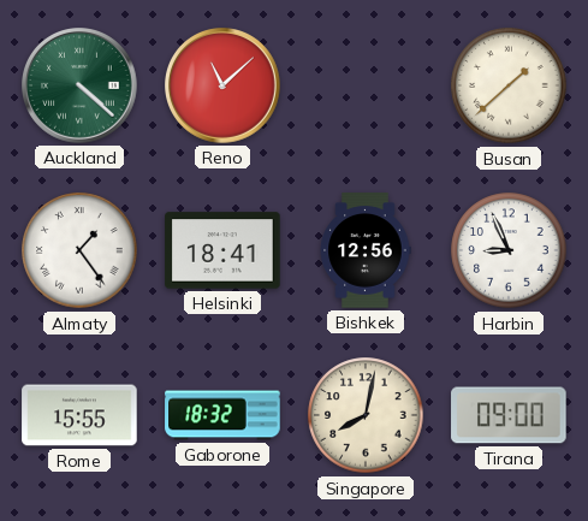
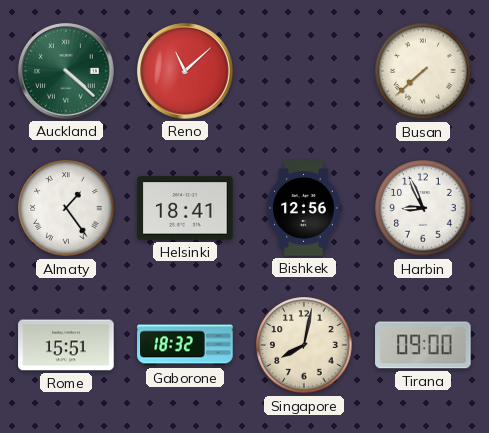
Busan: 1:38 -> 7:38 (423, 71)
Rome: 15:55 -> 15:51 (66, 345)
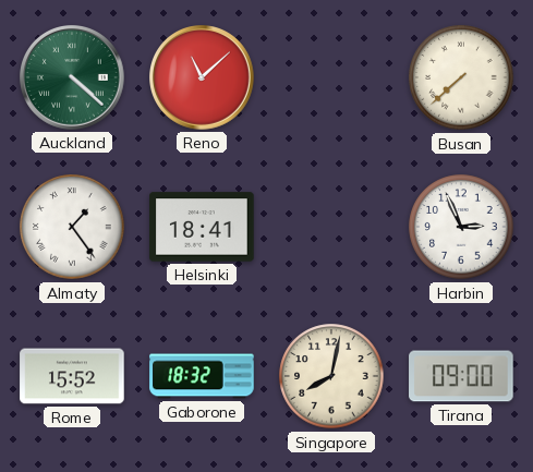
Bishkek: 12:56 -> none (304, 208)
Harbin: 8:56 -> 2:56 (461, 227)
Rome: 15:51 -> 15:52 (72, 376)
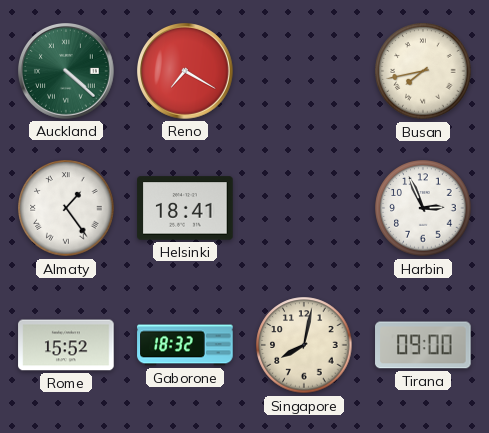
Reno: 11:08 -> 7:20 (186, 72)
Busan: 7:38 -> 7:43 (423, 71)
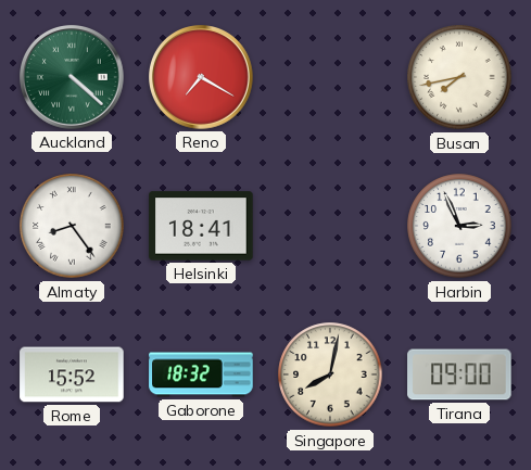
Almaty: 1:24 -> 8:24 (72, 226)
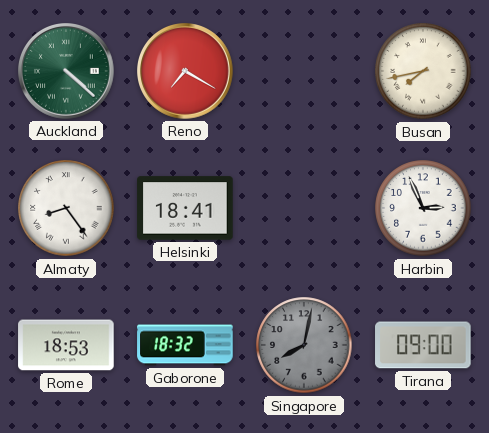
Rome: 15:52 -> 18:53 (66, 345)
Singapore dial: cream -> grey (304, 345)
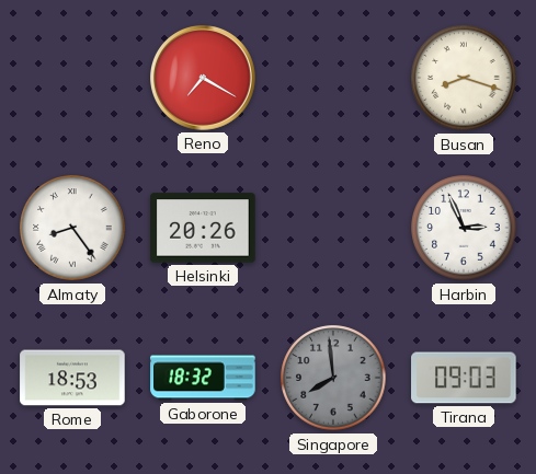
Auckland: 4:22 -> none (67, 72)
Busan: 7:43 -> 8:18 (464, 78)
Helsinki: 18:41 -> 20:26 (203, 228)
Singapore: 8:02 -> 7:59 (333, 378)
Tirana: 09:00 -> 09:03 (464, 378)
